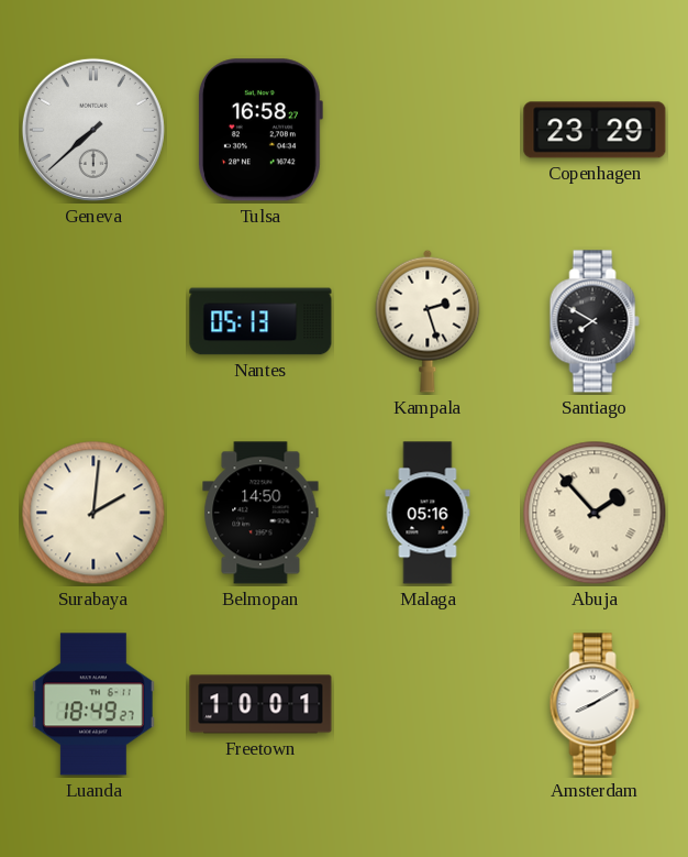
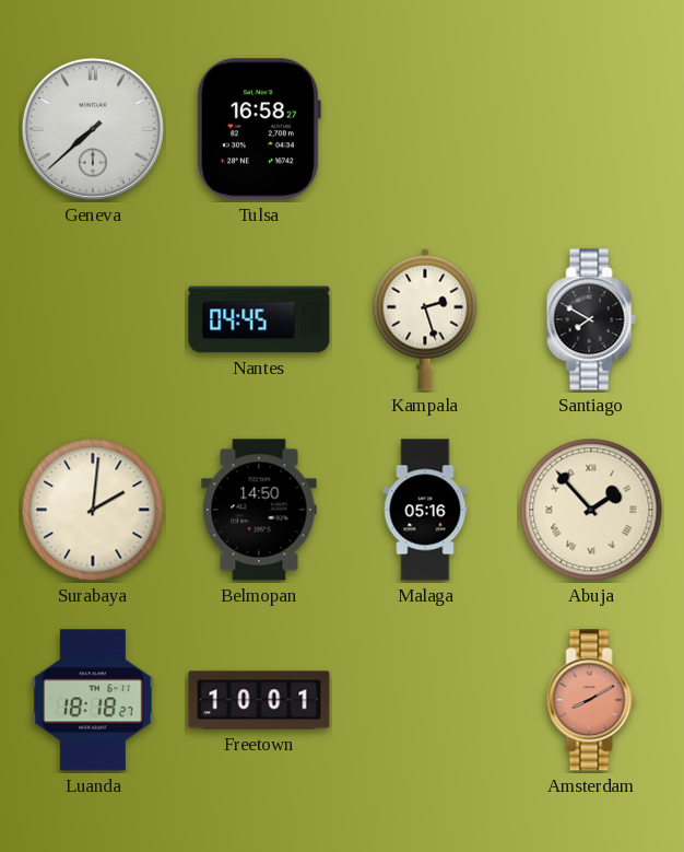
Copenhagen: 23:29 -> none (595, 130)
Nantes: 05:13 -> 04:45 (259, 319)
Luanda: 18:49 -> 18:18 (94, 700)
Amsterdam dial: white -> salmon (591, 700)
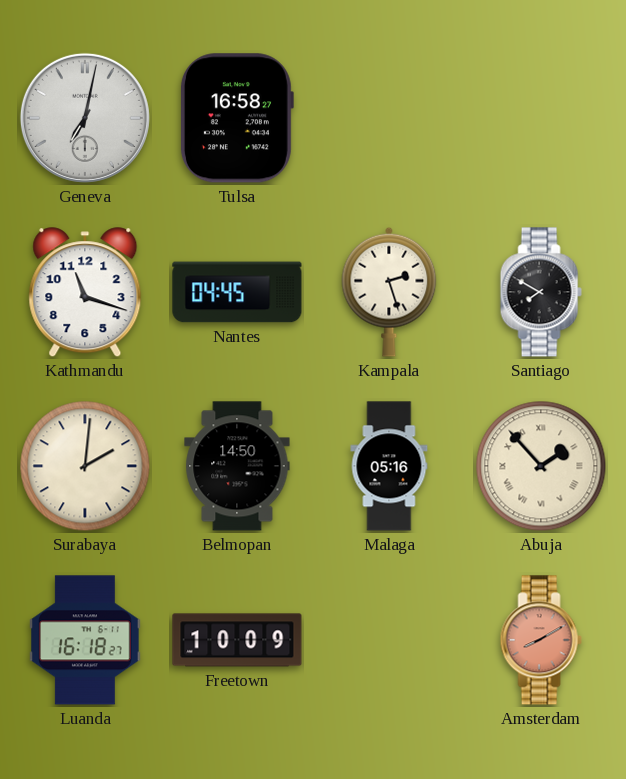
Geneva: 7:38 -> 7:02 (85, 118)
Kathmandu: none -> 11:18 (85, 293)
Luanda: 18:18 -> 16:18 (86, 640)
Freetown: 10:01 -> 10:09 (237, 640)
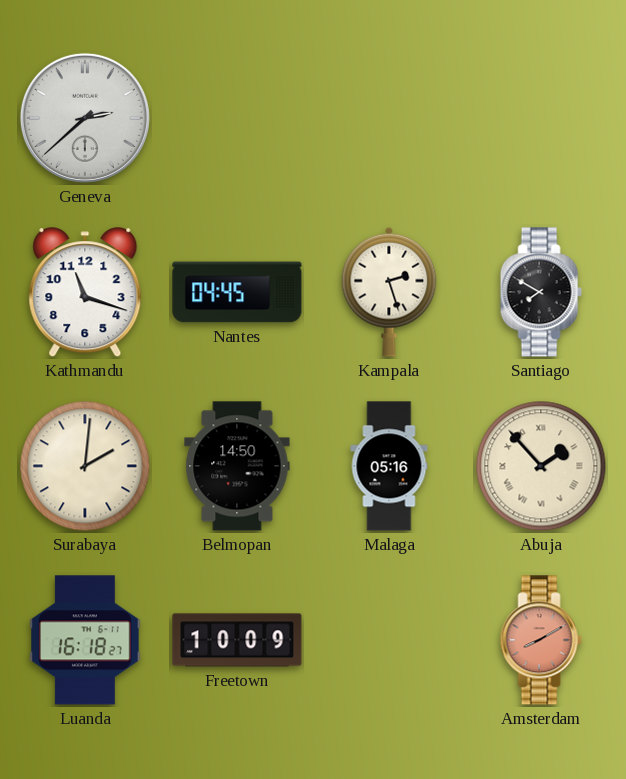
Geneva: 7:02 -> 2:38 (85, 118)
Tulsa: 16:58 -> none (236, 118)
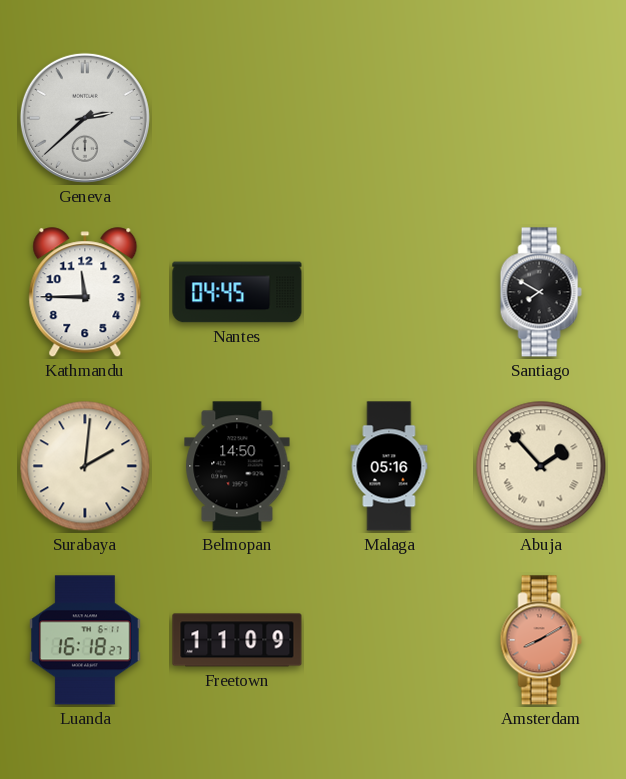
Kathmandu: 11:18 -> 11:45 (85, 293)
Kampala: 2:27 -> none (389, 292)
Freetown: 10:09 -> 11:09 (237, 640)
